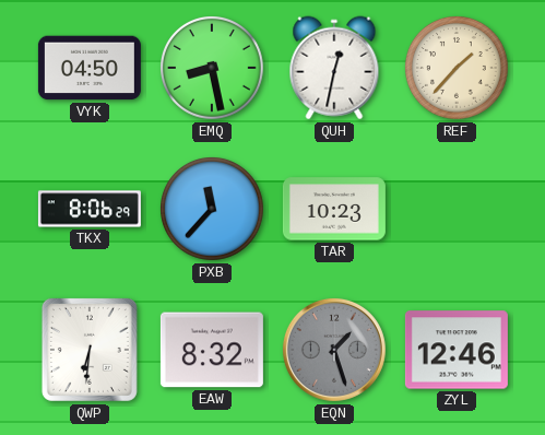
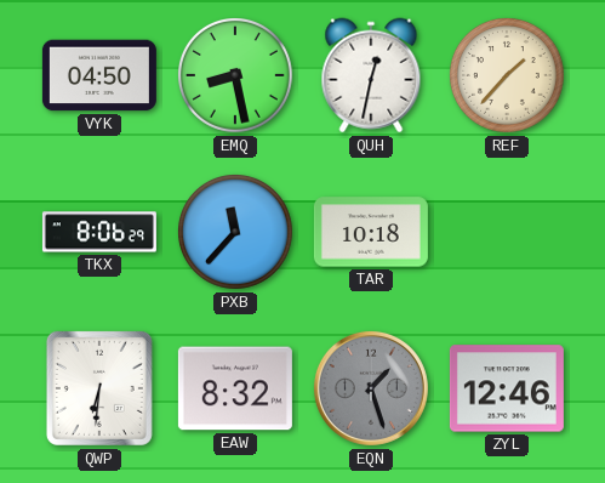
TAR: 10:23 -> 10:18 (371, 232)
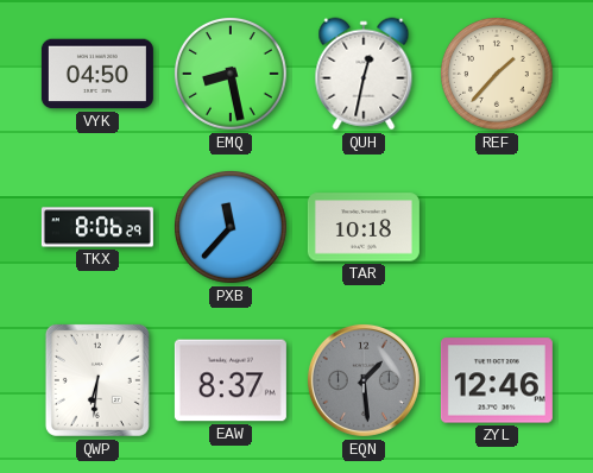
EAW: 8:32 -> 8:37 (231, 380)
EQN: 1:27 -> 1:29 (364, 380)
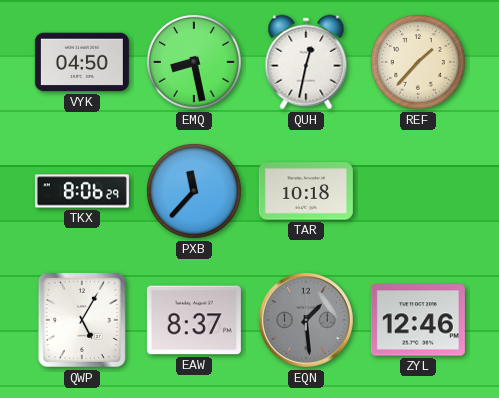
QWP: 6:31 -> 5:05 (82, 320)
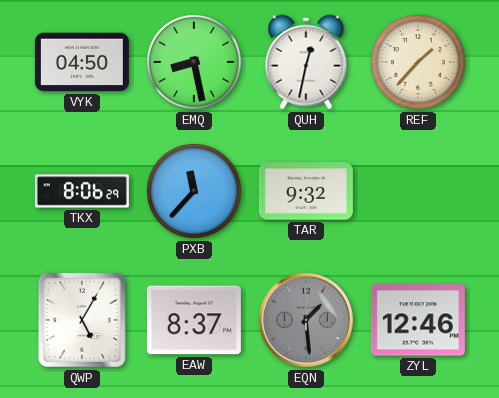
TAR: 10:18 -> 9:32 (306, 191)
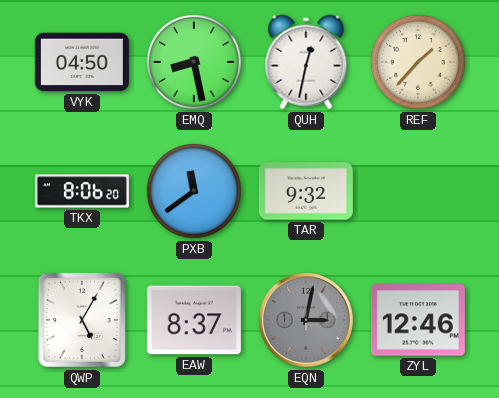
TKX: 8:06:29 -> 8:06:20 (82, 191)
PXB: 11:37 -> 11:39 (195, 192)
EQN: 1:29 -> 3:02 (306, 320)
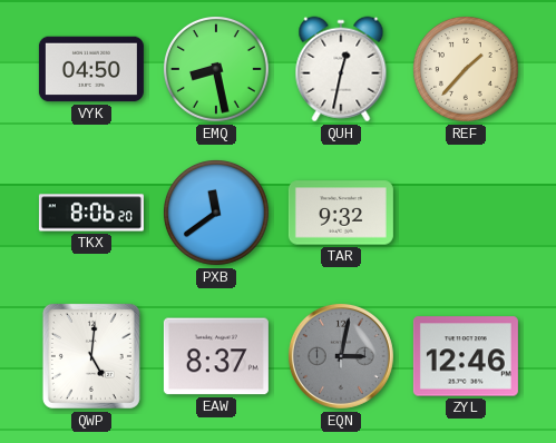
QWP: 5:05 -> 5:01 (91, 356)
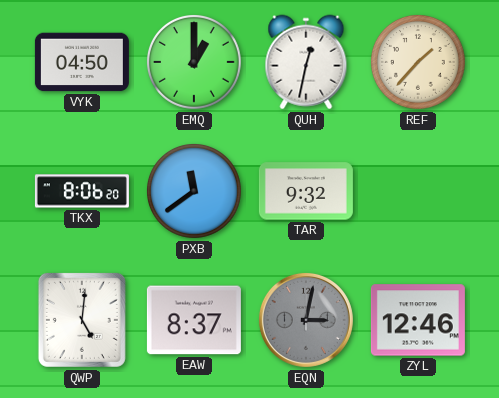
EMQ: 8:28 -> 1:00 (195, 63)
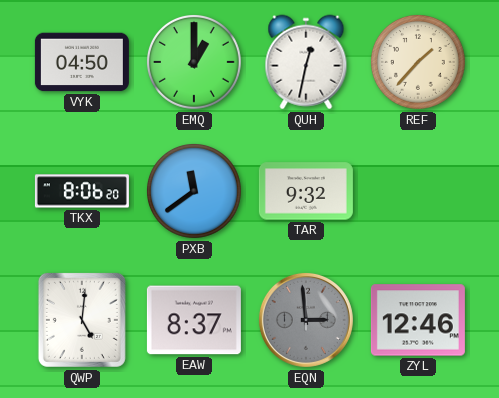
EQN: 3:02 -> 2:59 (306, 320)
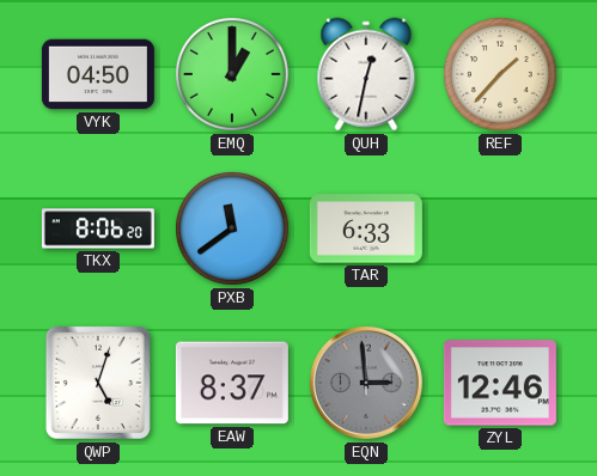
TAR: 9:32 -> 6:33 (366, 228)
QWP: 5:01 -> 5:03 (98, 383)
